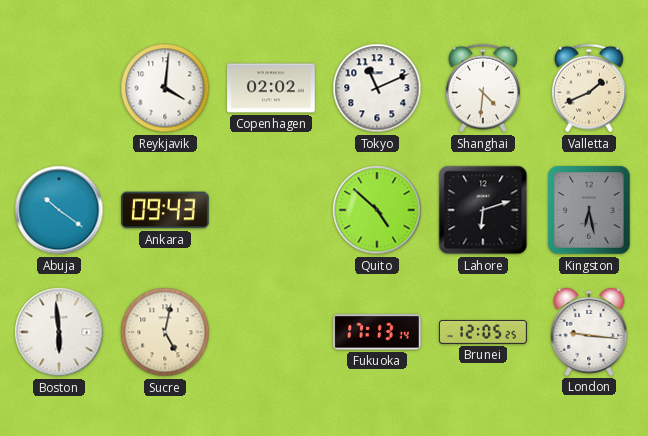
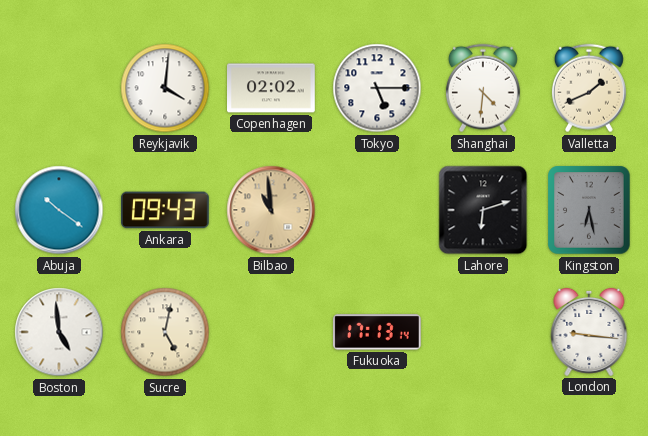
Tokyo: 11:11 -> 5:15 (377, 88)
Bilbao: none -> 10:59 (271, 210)
Quito: 4:52 -> none (377, 210)
Boston: 5:59 -> 4:59 (59, 332)
Brunei: 12:05 -> none (484, 333)
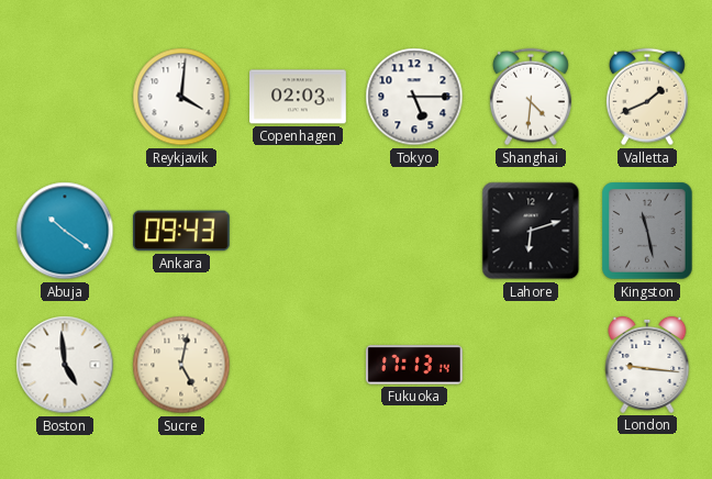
Copenhagen: 02:02 -> 02:03 (299, 97)
Bilbao: 10:59 -> none (271, 210)
Kingston: 6:28 -> 11:28 (647, 231)
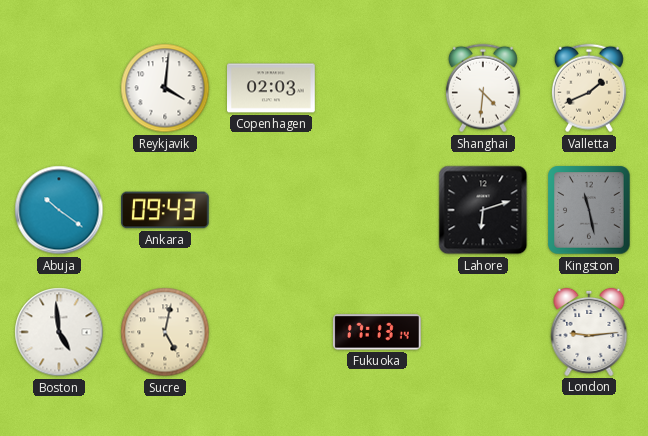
Tokyo: 5:15 -> none (414, 97)
London: 9:16 -> 9:14 (589, 332)
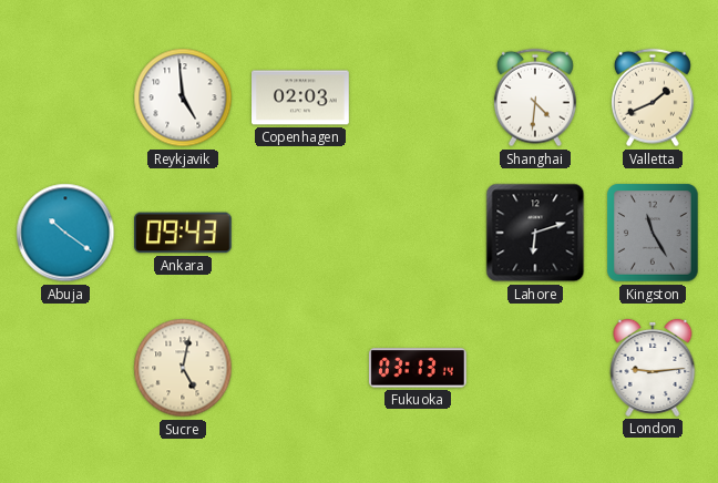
Reykjavik: 4:01 -> 4:59 (183, 97)
Kingston: 11:28 -> 11:25 (653, 233)
Boston: 4:59 -> none (59, 332)
Fukuoka: 17:13 -> 03:13 (418, 368)
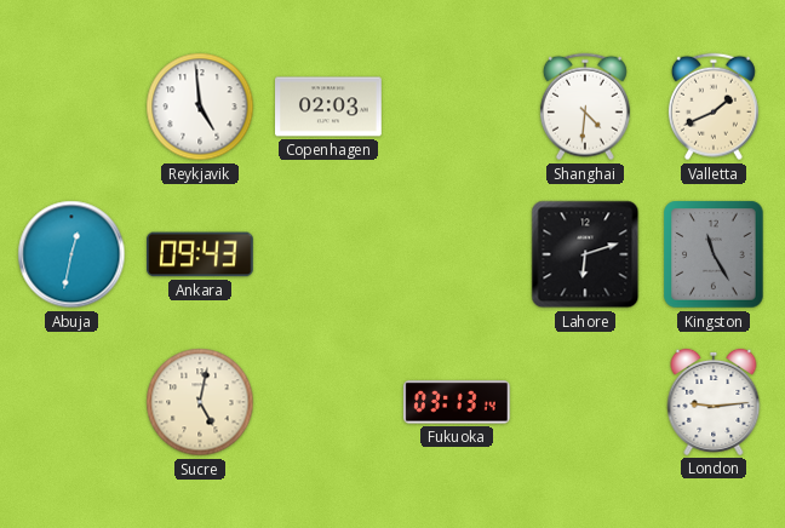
Abuja: 10:21 -> 12:32 (71, 254)
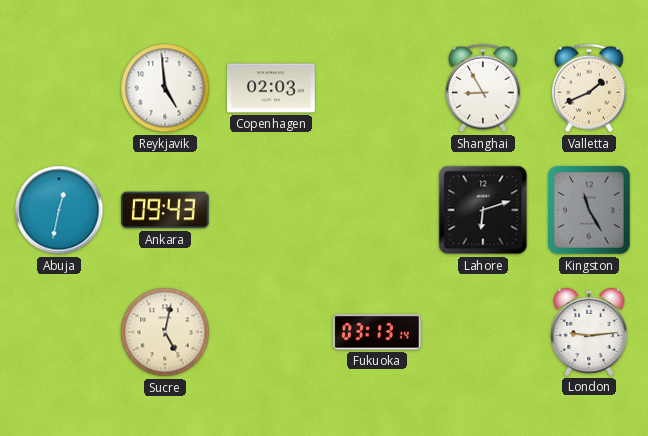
Shanghai: 4:31 -> 8:55 (483, 88)
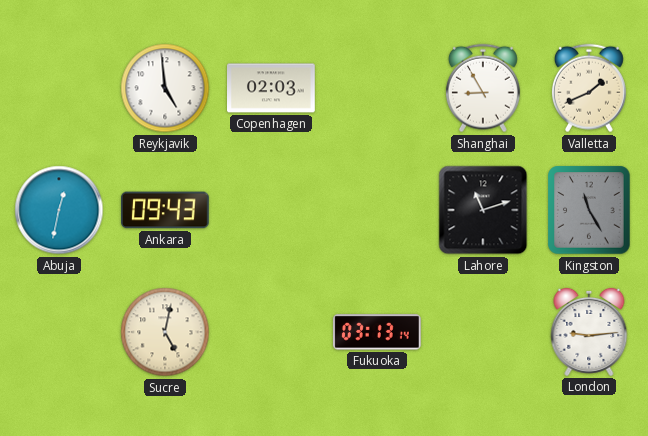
Lahore: 6:12 -> 11:12 (483, 210)
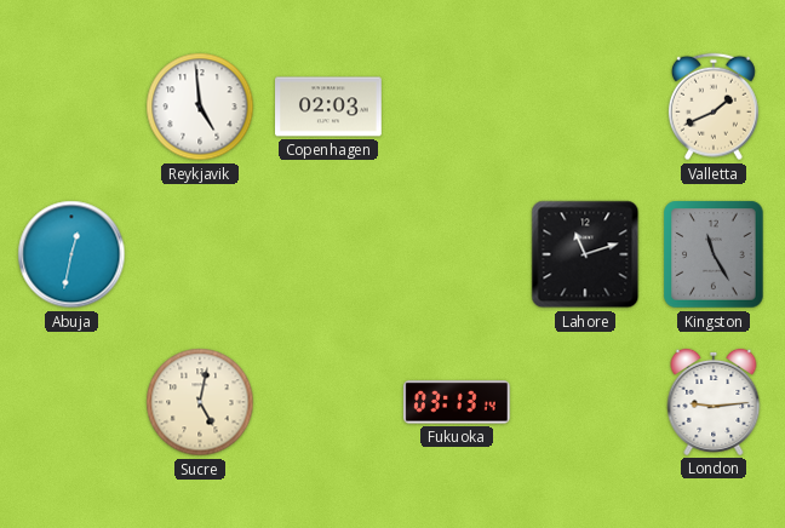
Shanghai: 8:55 -> none (483, 88)
Ankara: 09:43 -> none (166, 210)
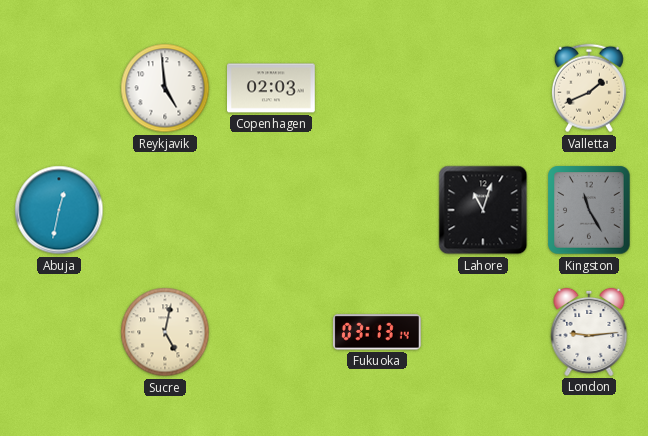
Lahore: 11:12 -> 11:03 (483, 210)
